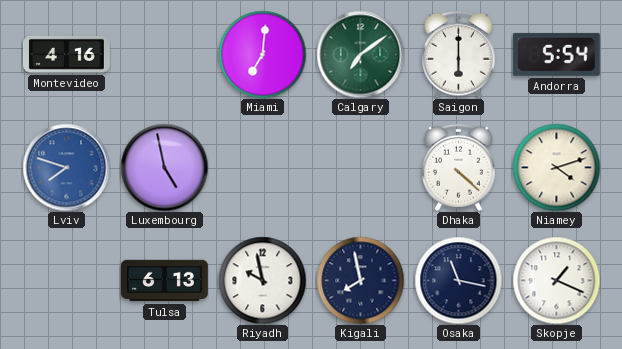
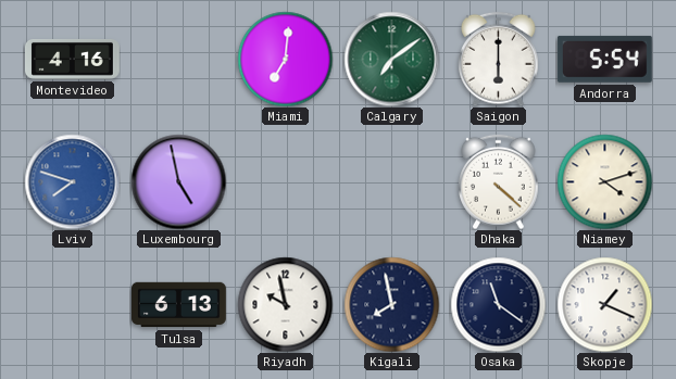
Osaka: 11:17 -> 11:21 (498, 304)
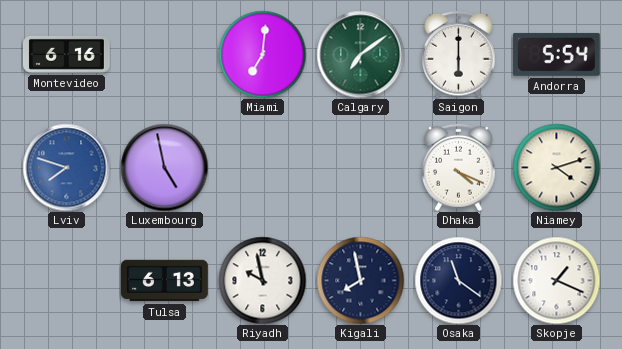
Montevideo: 4:16 -> 6:16 (67, 54)
Dhaka: 4:22 -> 4:19 (459, 167)
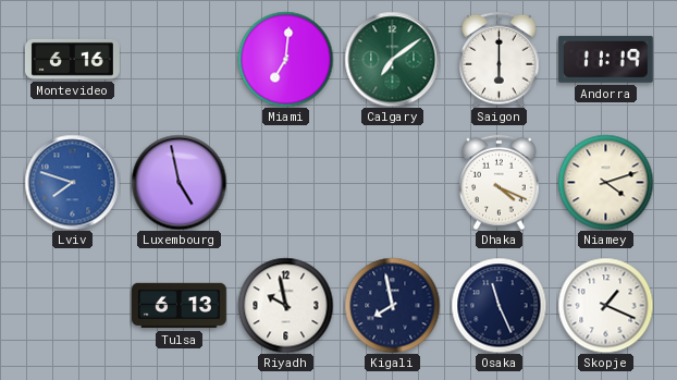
Andorra: 5:54 -> 11:19 (605, 59)
Osaka: 11:21 -> 11:26 (498, 305)
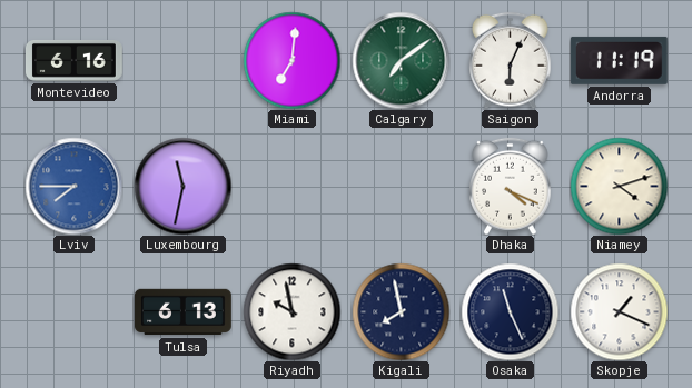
Saigon: 6:00 -> 6:04 (511, 60)
Lviv: 7:48 -> 7:45 (73, 186)
Luxembourg: 4:58 -> 11:32 (182, 186)
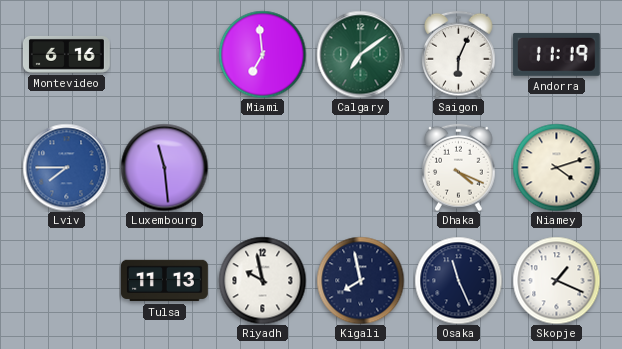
Miami: 7:01 -> 6:59 (262, 54)
Luxembourg: 11:32 -> 11:29 (164, 167)
Tulsa: 6:13 -> 11:13 (165, 281)
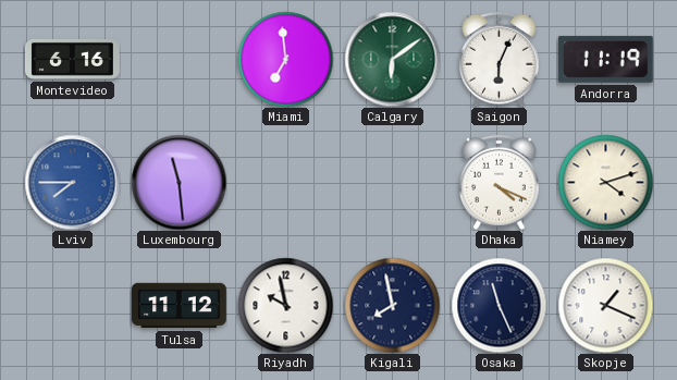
Calgary: 7:09 -> 6:09 (392, 59)
Tulsa: 11:13 -> 11:12 (180, 306)
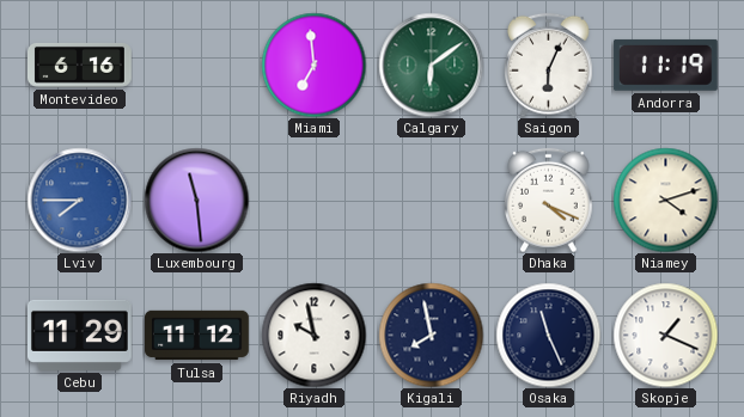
Cebu: none -> 11:29 (79, 335)
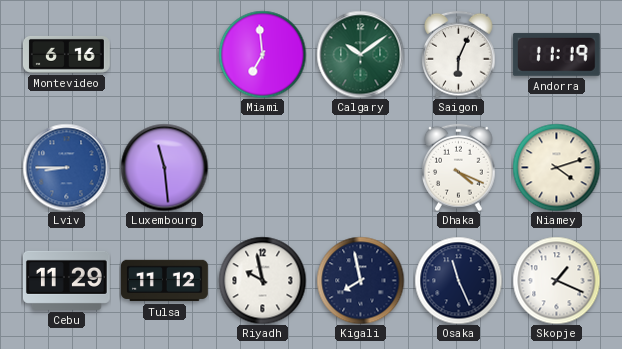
Calgary: 6:09 -> 10:09 (360, 54)
Lviv: 7:45 -> 8:45 (66, 167)
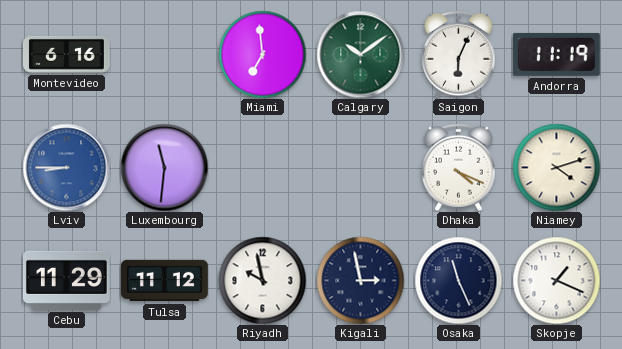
Luxembourg: 11:29 -> 11:31 (164, 167)
Kigali: 7:58 -> 2:58 (360, 280)
